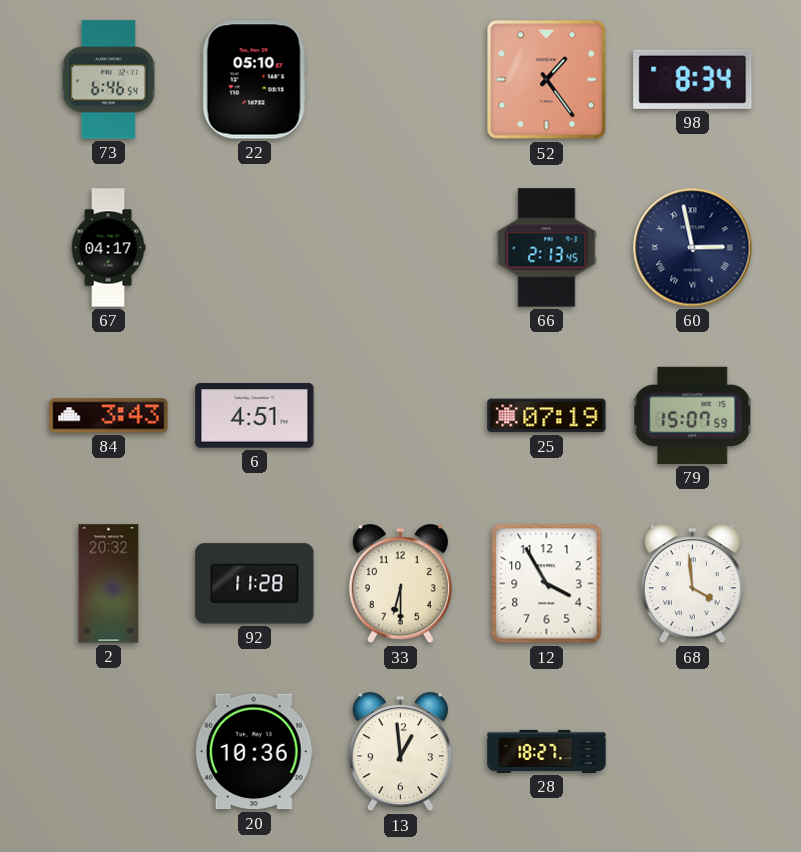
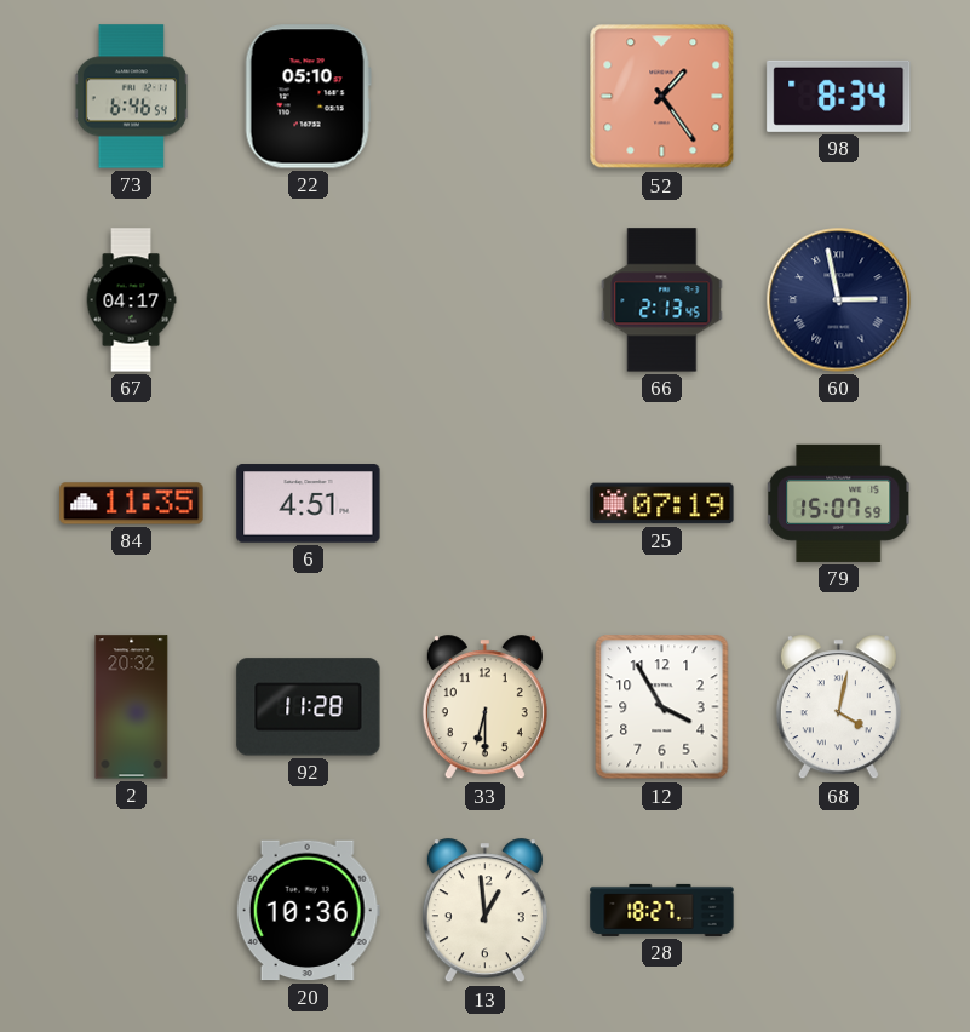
84: 3:43 -> 11:35 (132, 504)
68: 3:59 -> 4:02 (838, 707)
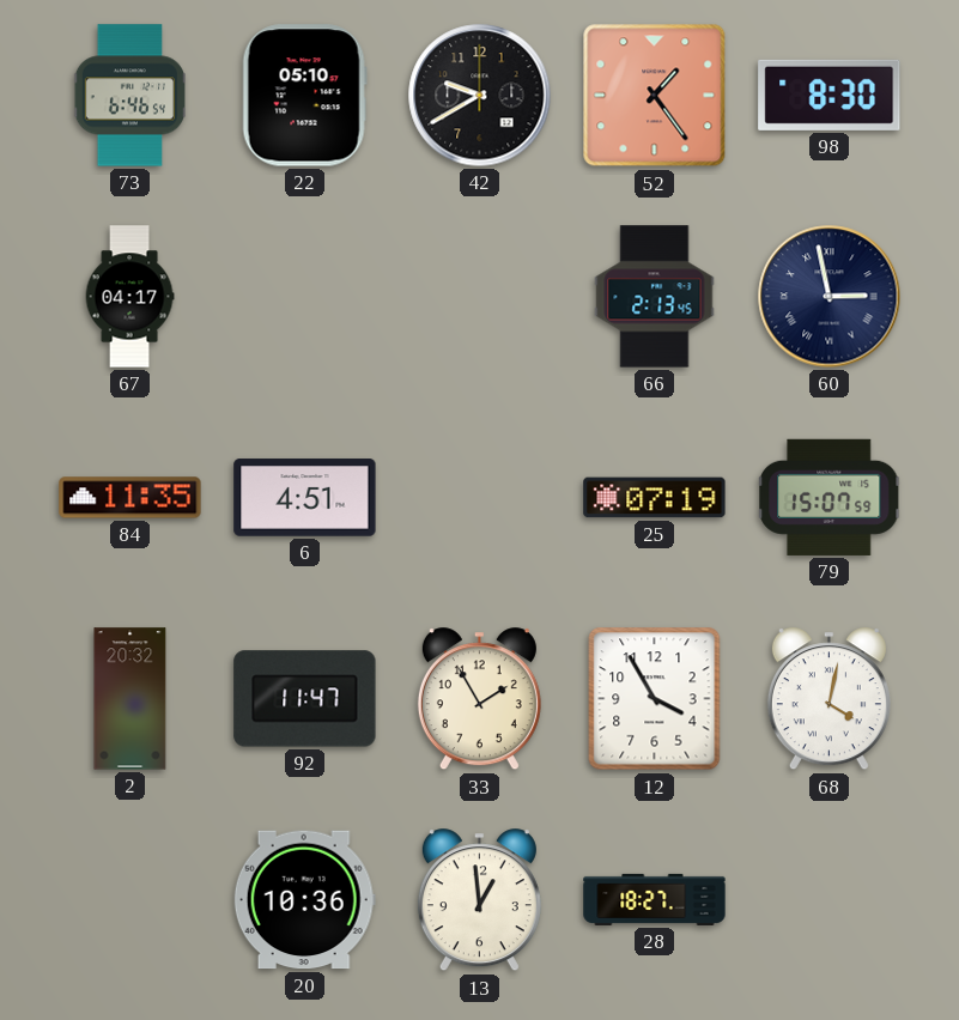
42: none -> 9:40 (480, 96)
98: 8:34 -> 8:30 (830, 95)
92: 11:28 -> 11:47 (305, 699)
33: 6:30 -> 1:55 (479, 699)
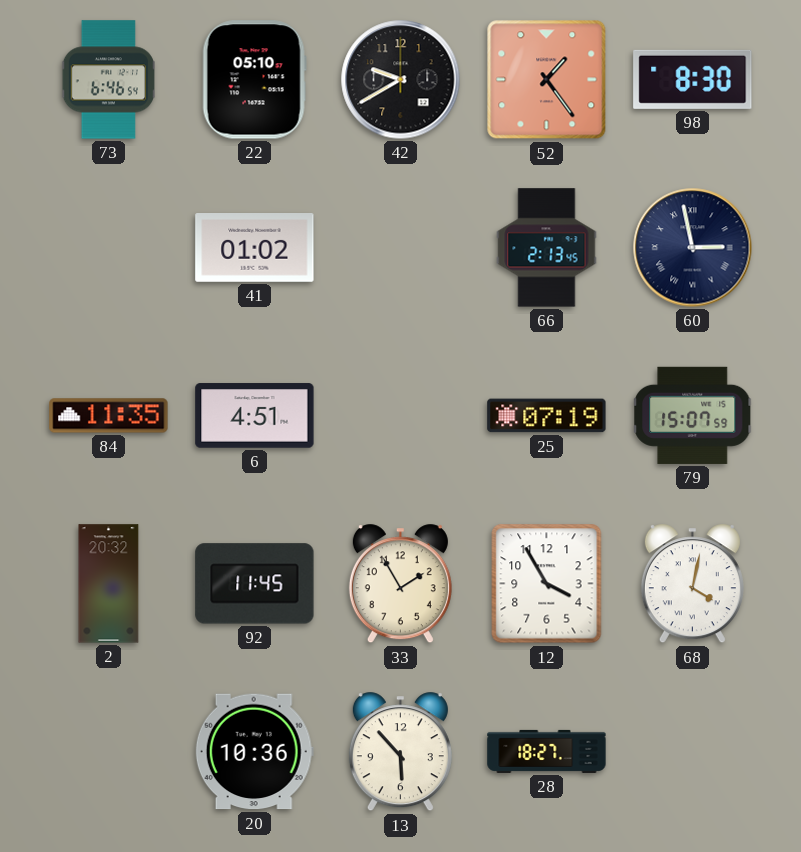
67: 04:17 -> none (129, 297)
41: none -> 01:02 (255, 248)
92: 11:47 -> 11:45 (255, 584)
13: 12:59 -> 5:53 (400, 752)
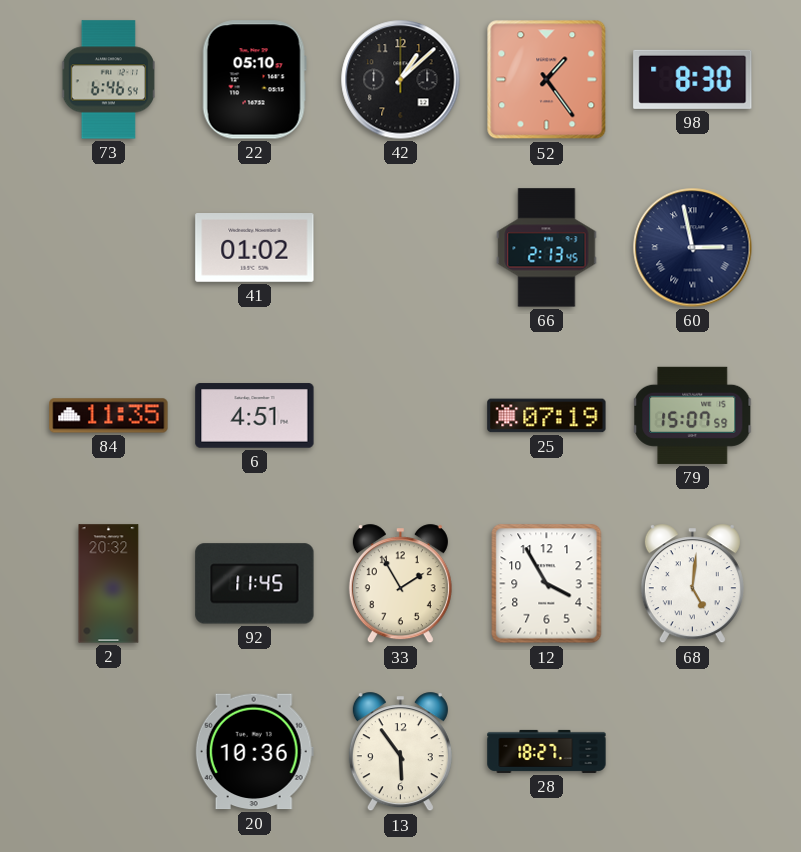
42: 9:40 -> 1:08 (401, 80)
68: 4:02 -> 5:01 (692, 584)
13: 5:53 -> 5:54 (400, 752)
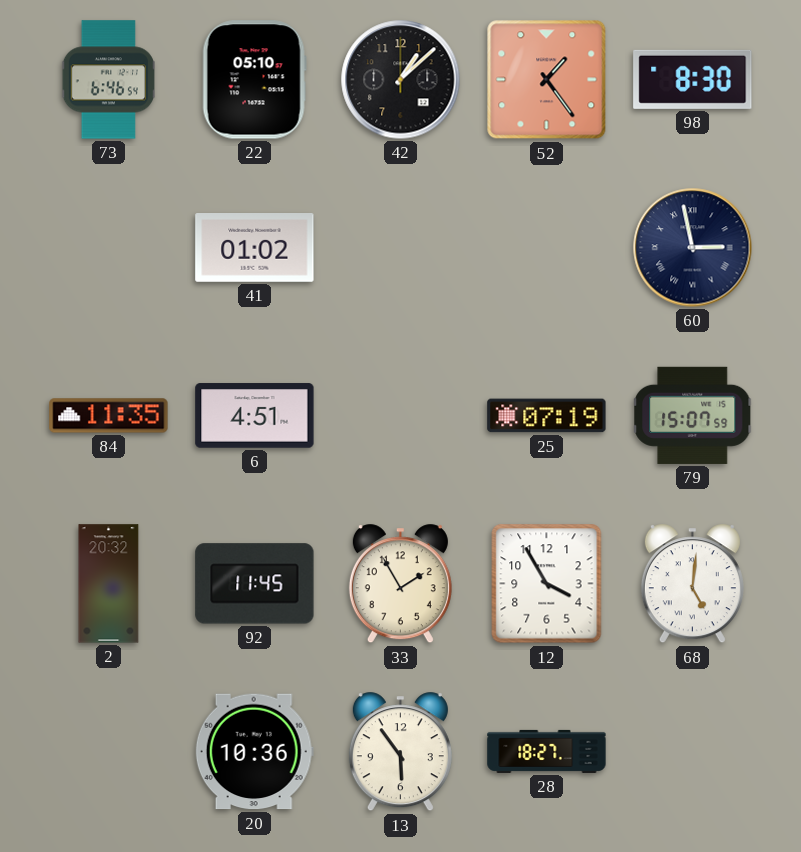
66: 2:13 -> none (547, 248)
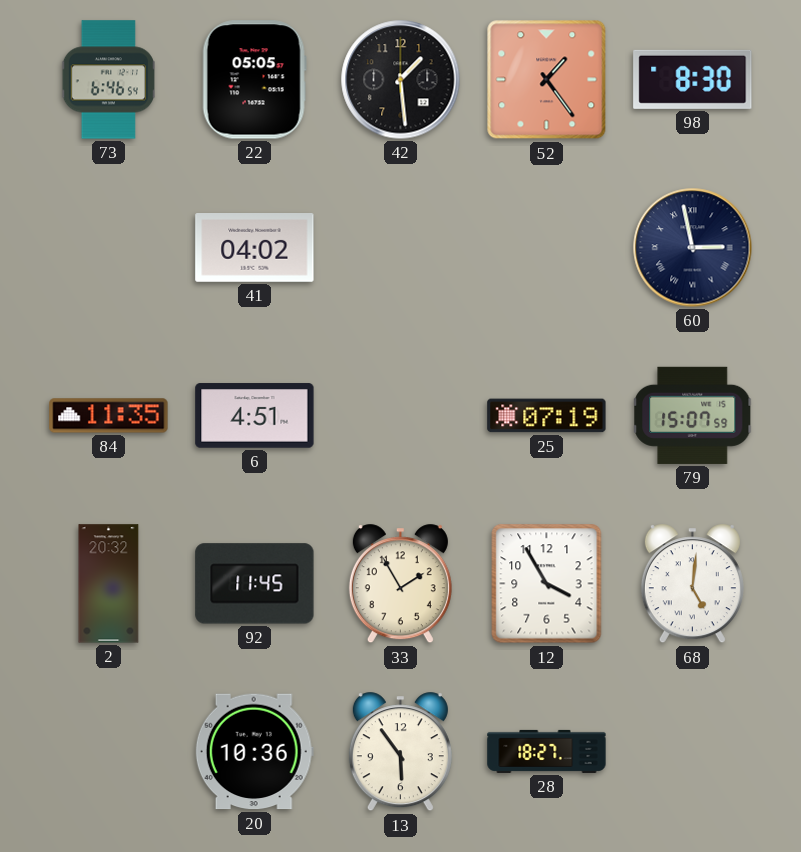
22: 05:10 -> 05:05 (254, 80)
42: 1:08 -> 1:29 (401, 80)
41: 01:02 -> 04:02 (255, 248)
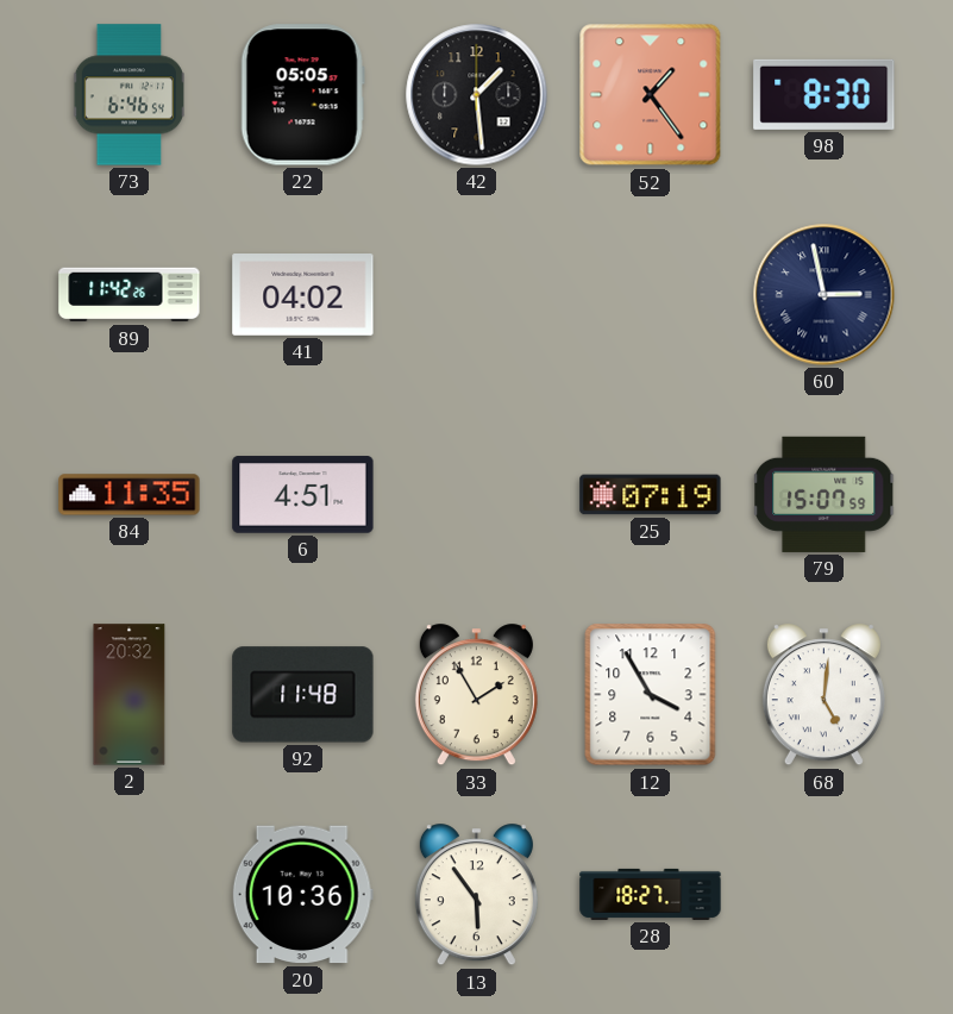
89: none -> 11:42 (130, 295)
92: 11:45 -> 11:48 (303, 695)
